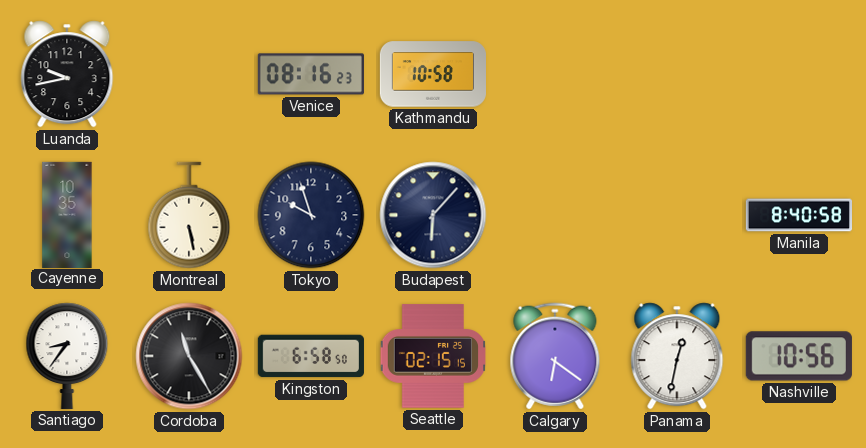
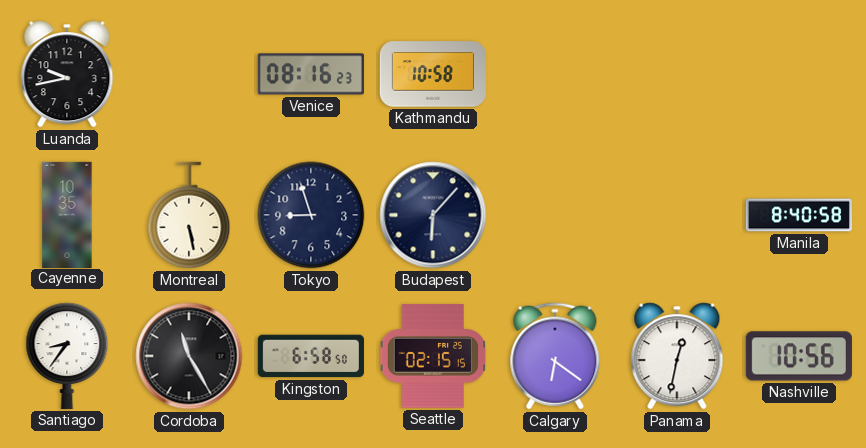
Tokyo: 9:57 -> 8:57 (311, 215)
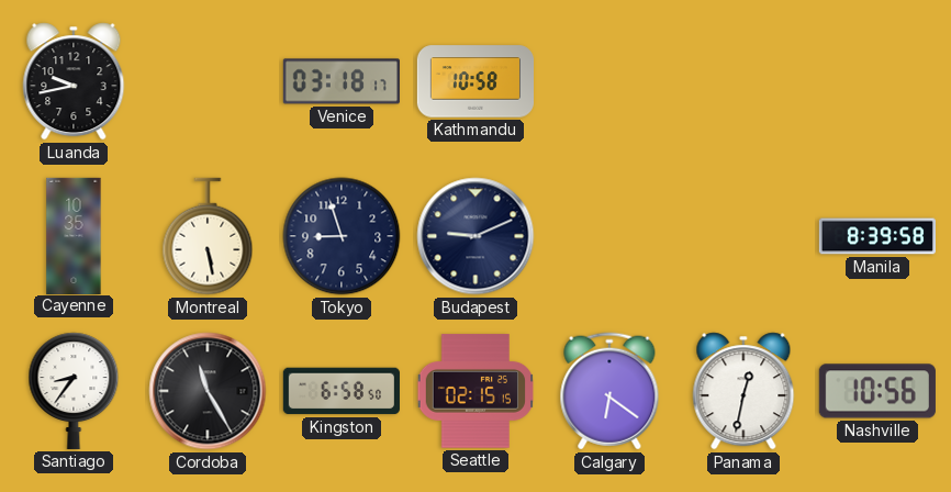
Venice: 08:16 -> 03:18 (342, 81)
Budapest: 6:07 -> 9:11 (475, 236)
Manila: 8:40 -> 8:39 (876, 236)
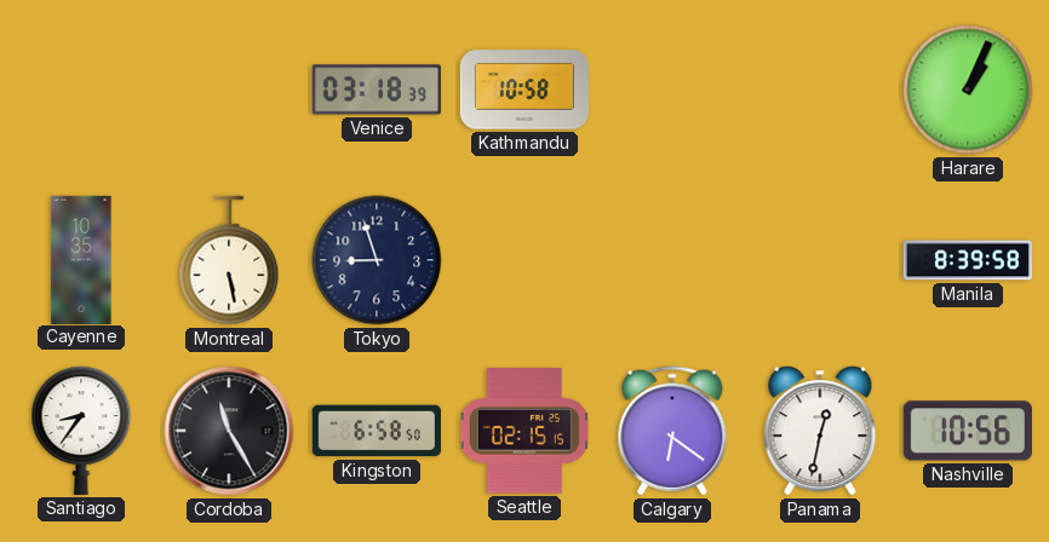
Luanda: 9:43 -> none (74, 81)
Venice: 03:18:17 -> 03:18:39 (377, 90)
Harare: none -> 1:04 (968, 90)
Budapest: 9:11 -> none (475, 236)
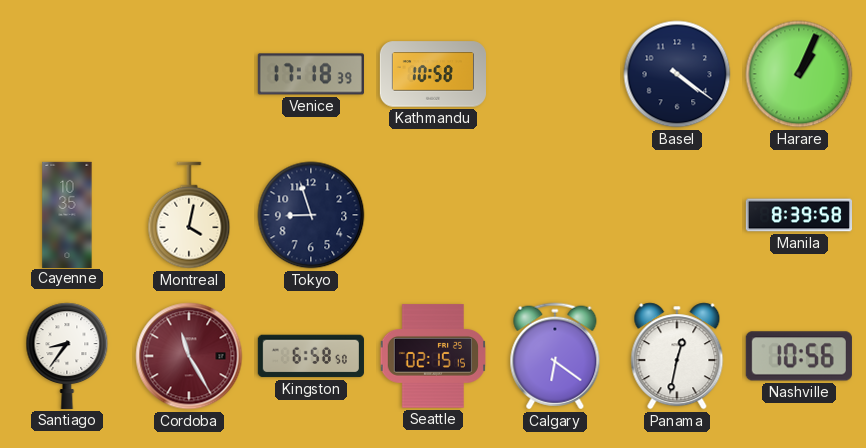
Venice: 03:18 -> 17:18 (311, 74)
Basel: none -> 4:21 (677, 74)
Montreal: 5:28 -> 4:02 (189, 215)
Cordoba dial: black -> burgundy (189, 356)
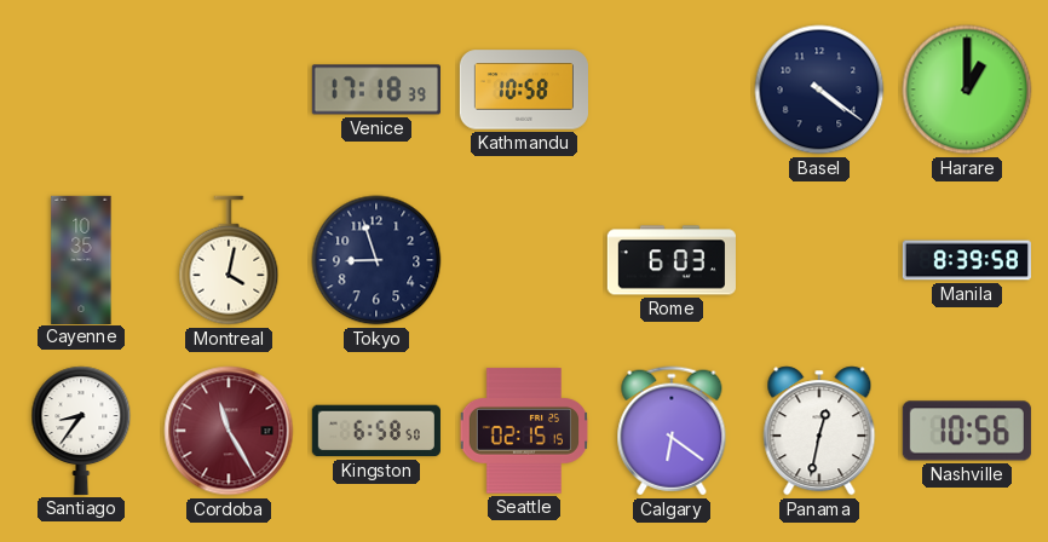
Harare: 1:04 -> 1:00 (967, 90)
Rome: none -> 6:03 (672, 260)
